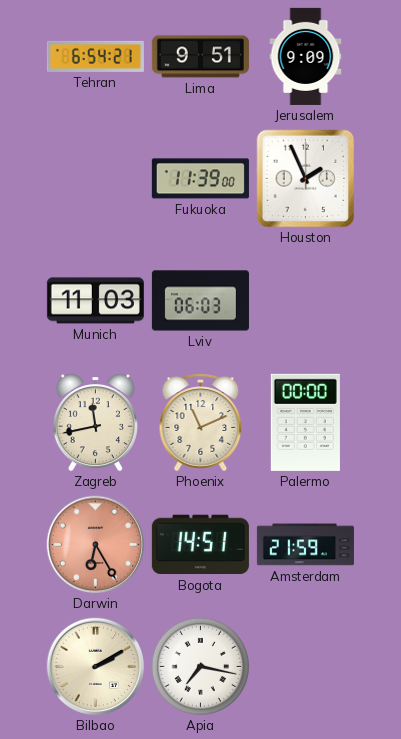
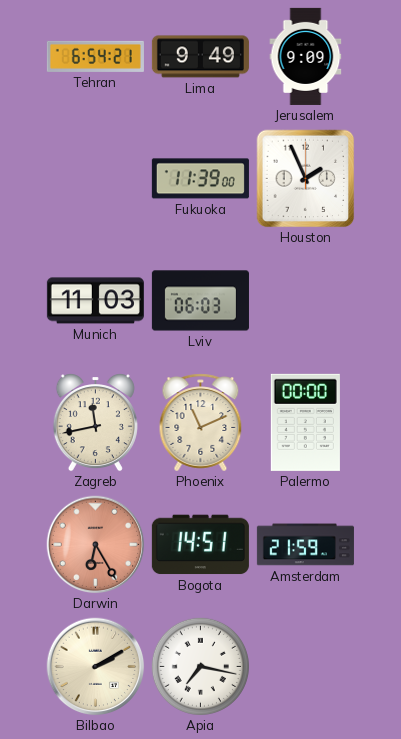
Lima: 9:51 -> 9:49 (200, 57)
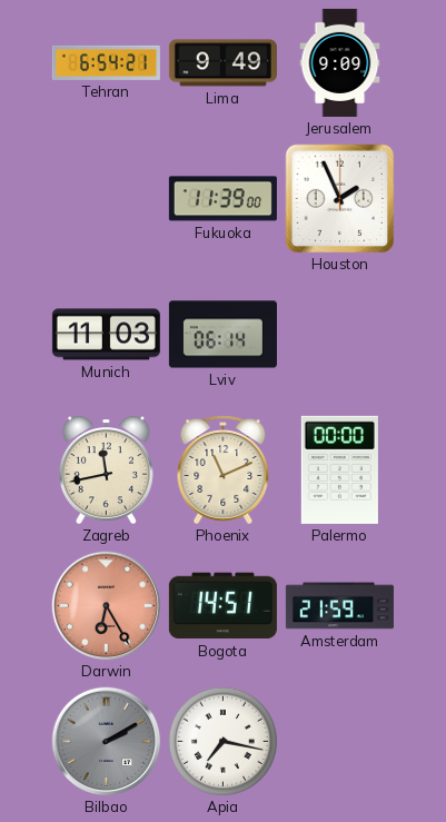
Lviv: 06:03 -> 06:14 (222, 335)
Bilbao dial: cream -> grey (107, 742)
